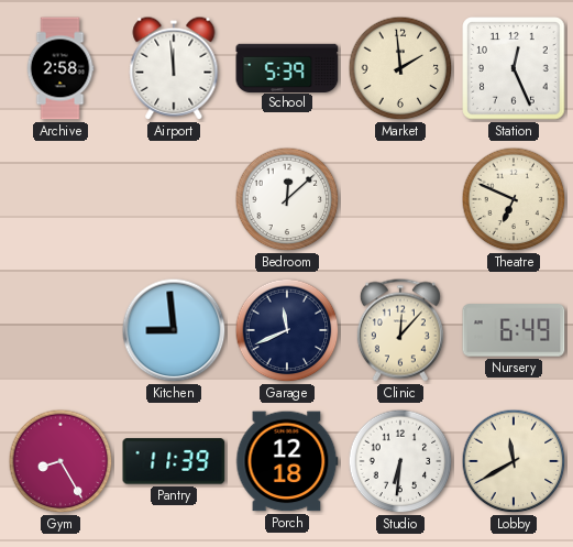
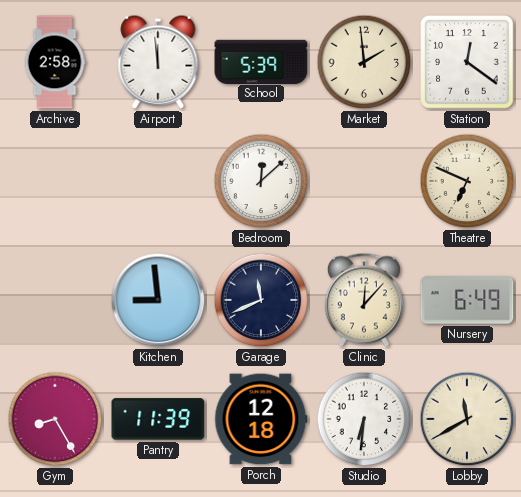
Station: 12:26 -> 12:21 (467, 62)
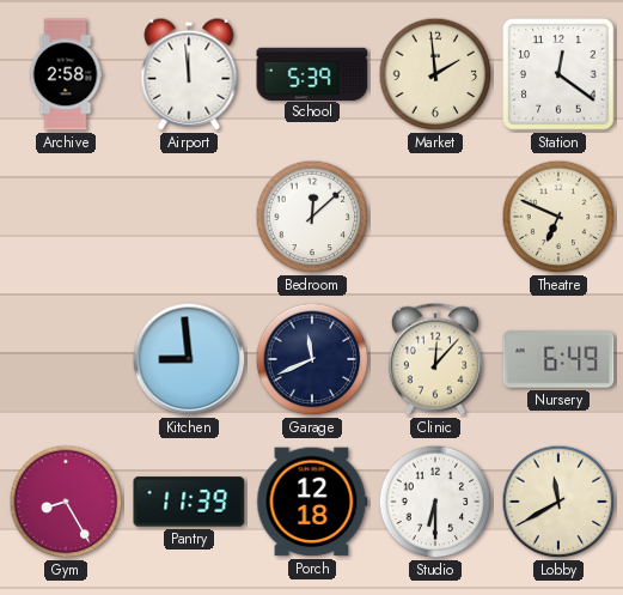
Studio: 6:31 -> 6:30 (435, 502)
